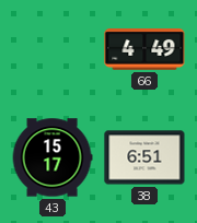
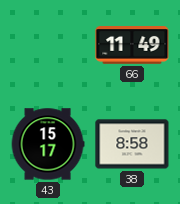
66: 4:49 -> 11:49 (132, 45)
38: 6:51 -> 8:58 (132, 144)
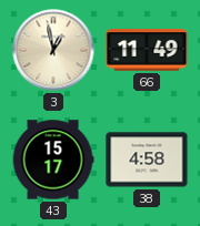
3: none -> 12:58 (53, 50)
38: 8:58 -> 4:58 (147, 160)
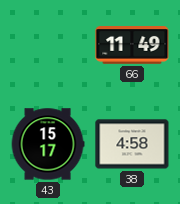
3: 12:58 -> none (53, 50)
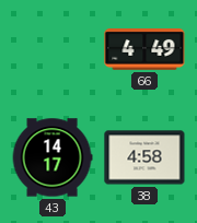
66: 11:49 -> 4:49 (144, 49)
43: 15:17 -> 14:17 (53, 157)
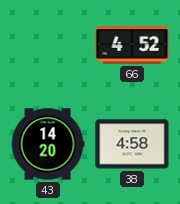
66: 4:49 -> 4:52 (132, 45)
43: 14:17 -> 14:20 (48, 144)
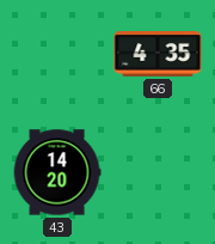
66: 4:52 -> 4:35 (158, 54)
38: 4:58 -> none (132, 144)
